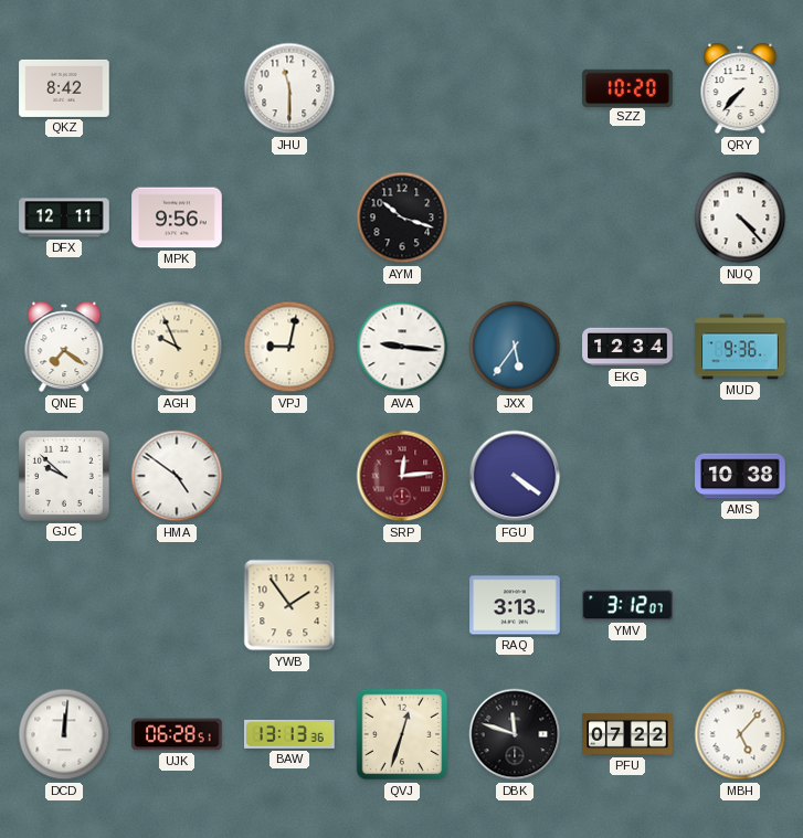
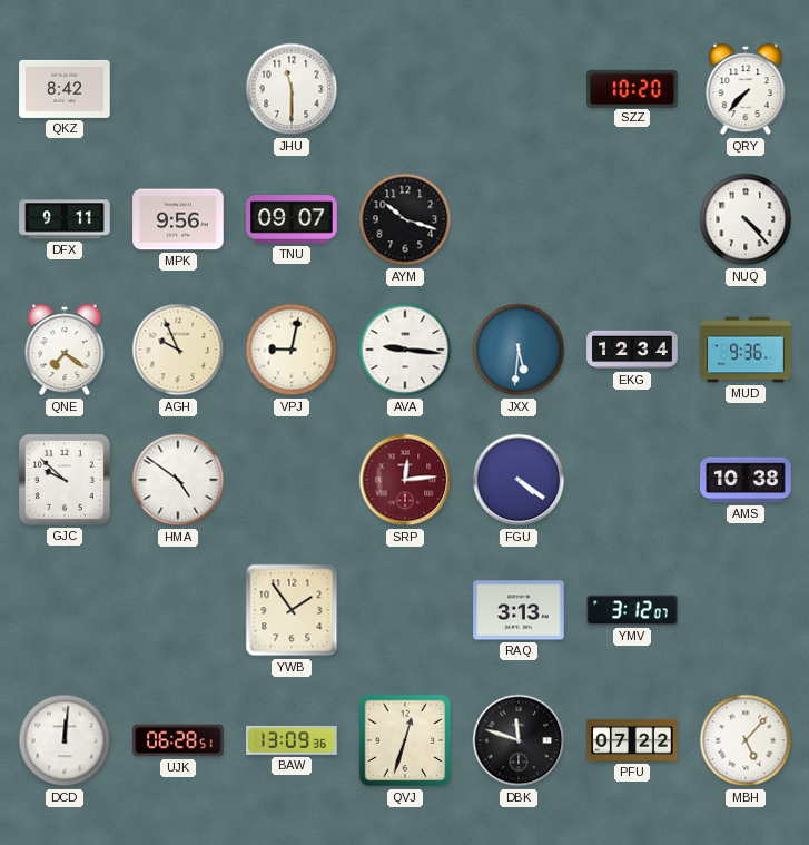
DFX: 12:11 -> 9:11 (65, 219)
TNU: none -> 09:07 (292, 219)
JXX: 5:36 -> 5:31 (519, 350)
BAW: 13:13 -> 13:09 (292, 740)
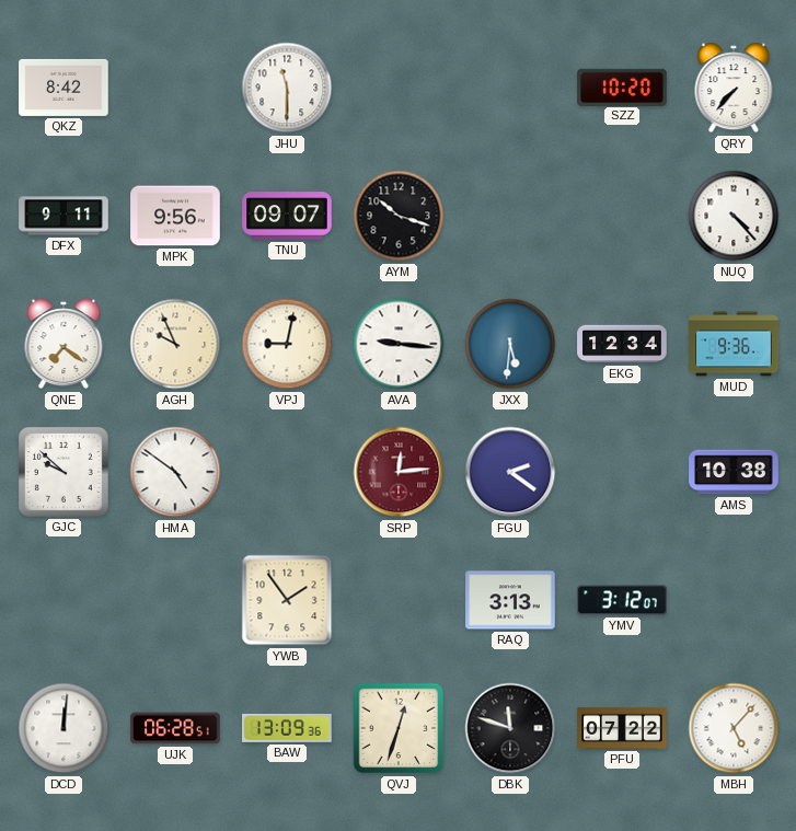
FGU: 4:21 -> 2:21 (510, 472)
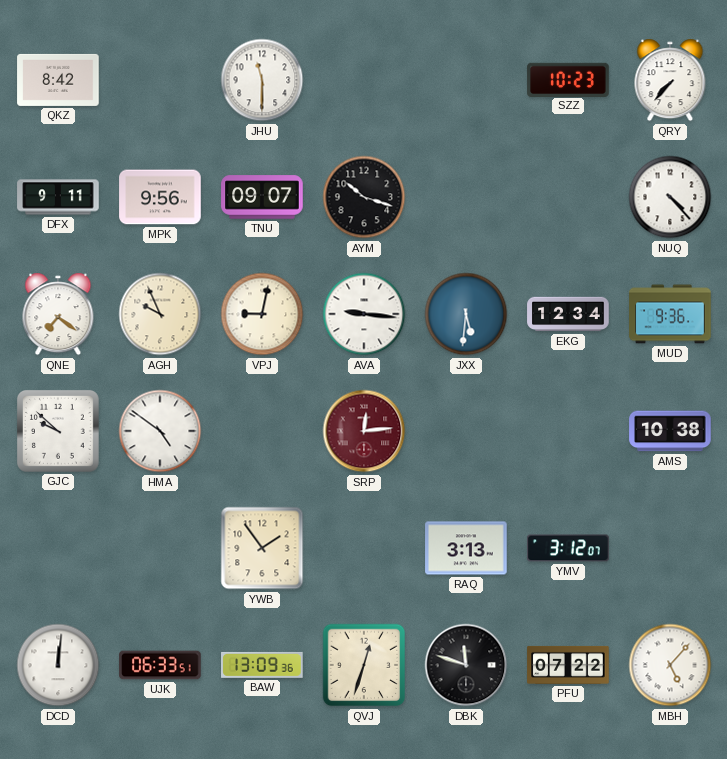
SZZ: 10:20 -> 10:23 (568, 79)
FGU: 2:21 -> none (510, 472)
UJK: 06:28 -> 06:33 (160, 665)
